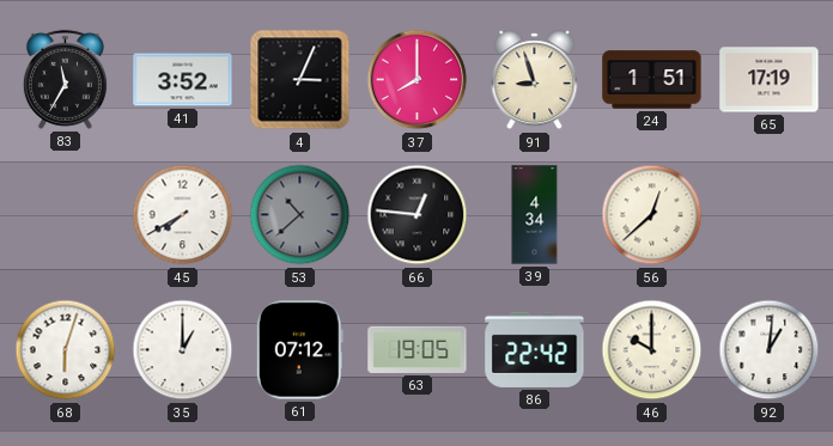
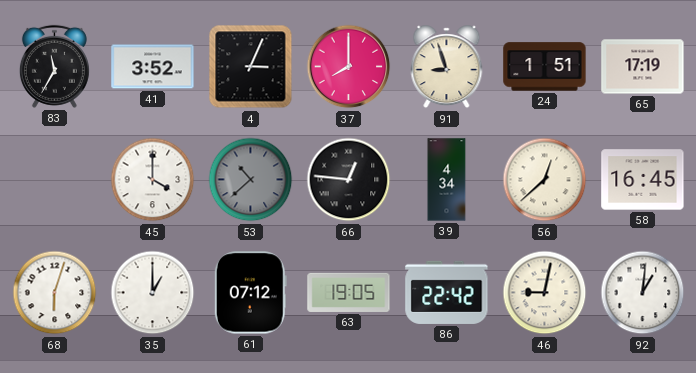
45: 7:40 -> 4:00 (153, 180)
58: none -> 16:45 (643, 180)
46: 10:00 -> 9:02 (545, 293)
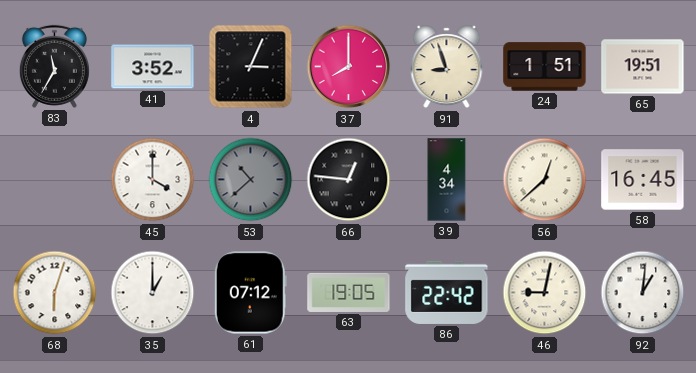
65: 17:19 -> 19:51 (643, 67)
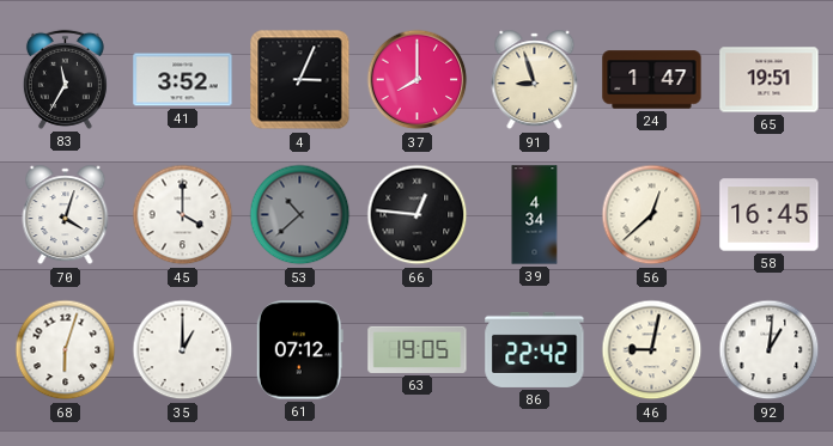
24: 1:51 -> 1:47 (652, 80)
70: none -> 4:03 (66, 215)
